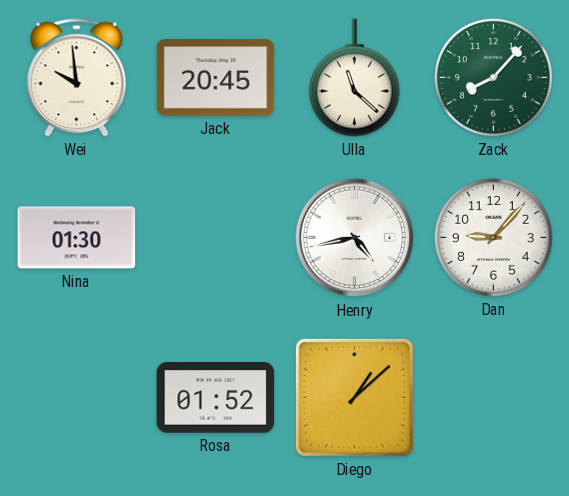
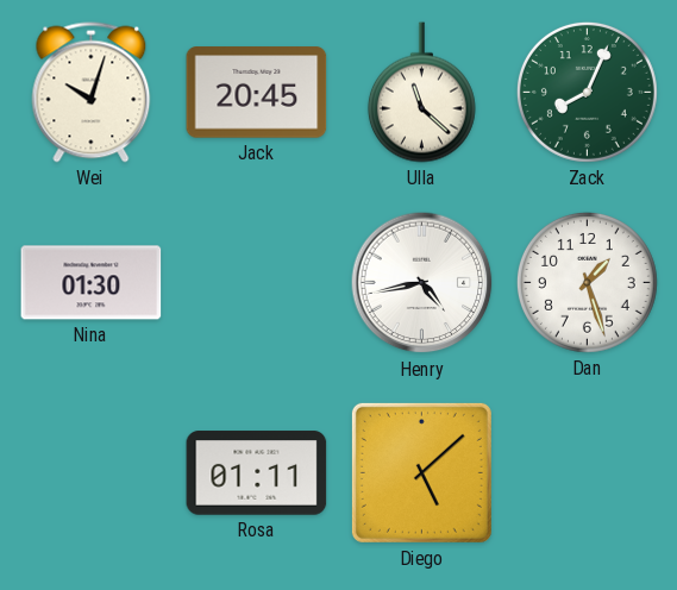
Wei: 9:59 -> 10:03 (92, 93)
Zack: 8:07 -> 8:04 (587, 92)
Dan: 9:07 -> 1:27 (587, 282)
Rosa: 01:52 -> 01:11 (257, 473)
Diego: 1:08 -> 5:08 (421, 472)
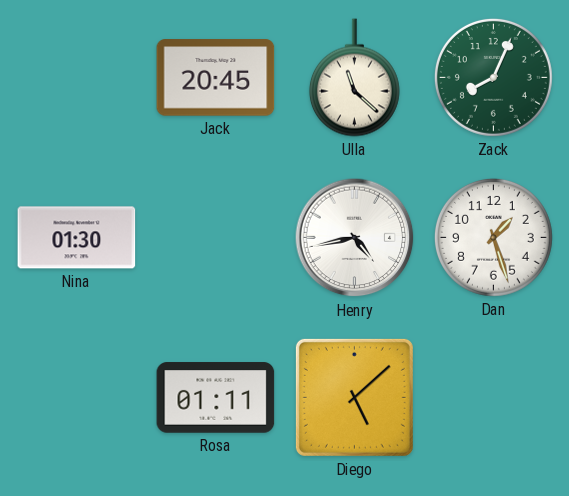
Wei: 10:03 -> none (92, 93)
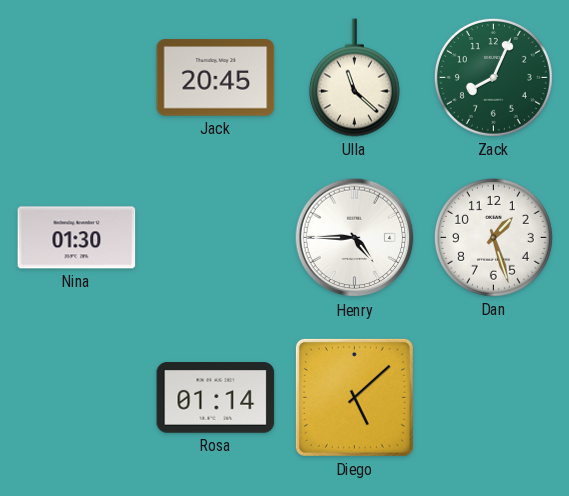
Henry: 4:43 -> 4:45 (355, 238)
Rosa: 01:11 -> 01:14 (216, 398)
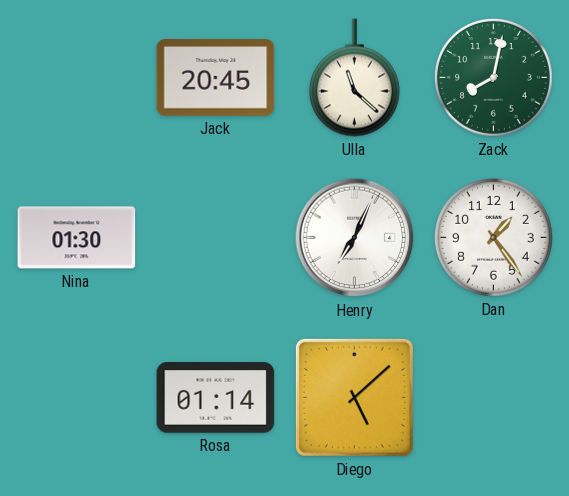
Zack: 8:04 -> 8:02 (493, 77)
Henry: 4:45 -> 7:04 (355, 238)
Dan: 1:27 -> 1:24 (493, 237)
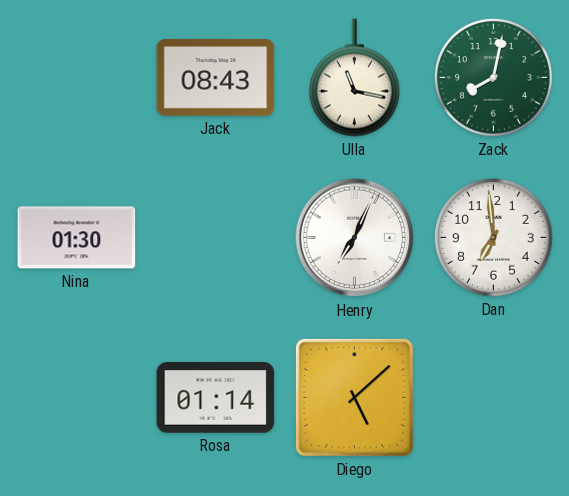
Jack: 20:45 -> 08:43 (216, 78)
Ulla: 11:22 -> 11:17 (354, 78)
Dan: 1:24 -> 6:59 (493, 237)
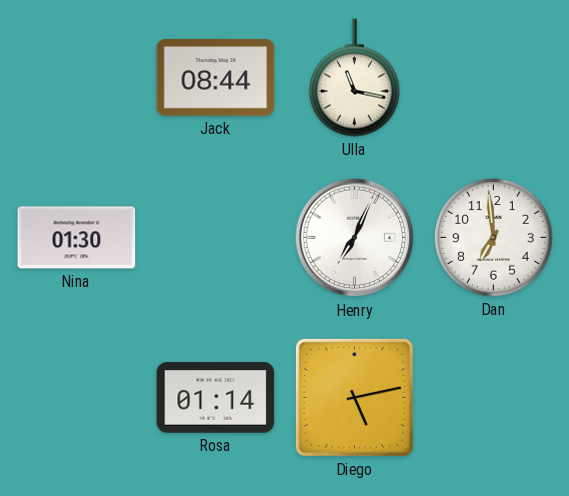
Jack: 08:43 -> 08:44 (216, 78)
Zack: 8:02 -> none (493, 77)
Diego: 5:08 -> 5:13 (354, 397)
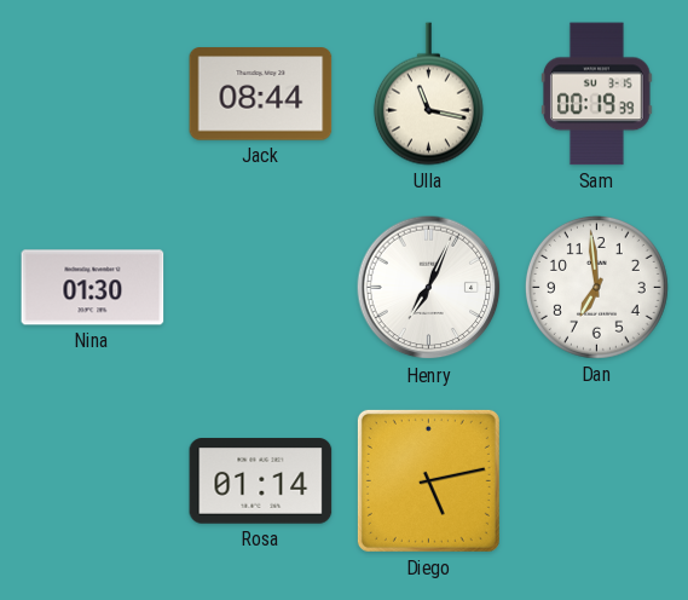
Sam: none -> 00:19 (597, 94)
